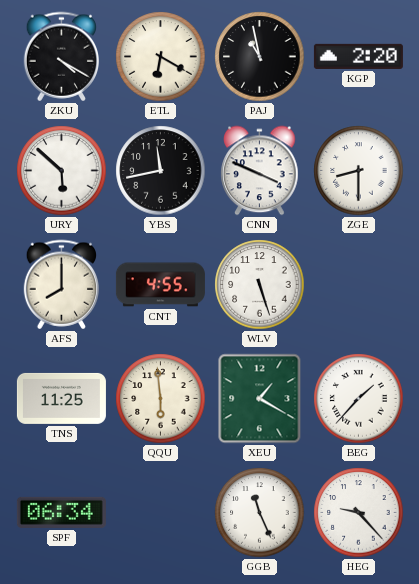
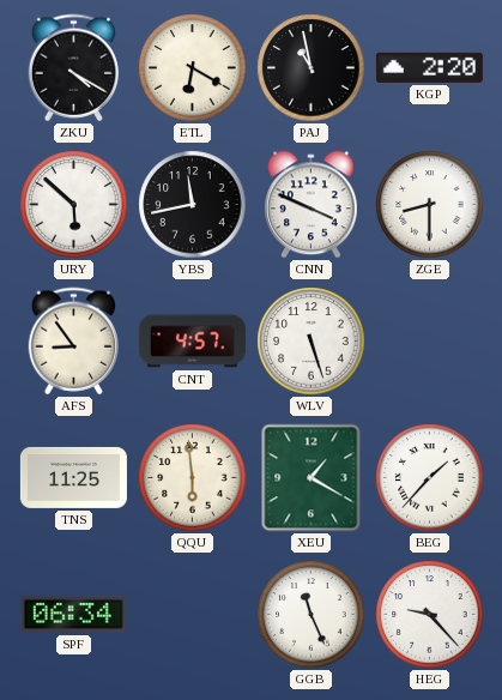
AFS: 8:00 -> 8:54 (73, 342)
CNT: 4:55 -> 4:57 (192, 342)
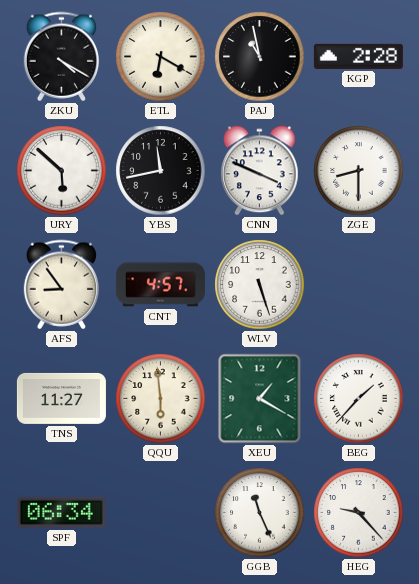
KGP: 2:20 -> 2:28 (358, 56)
TNS: 11:25 -> 11:27 (61, 398)
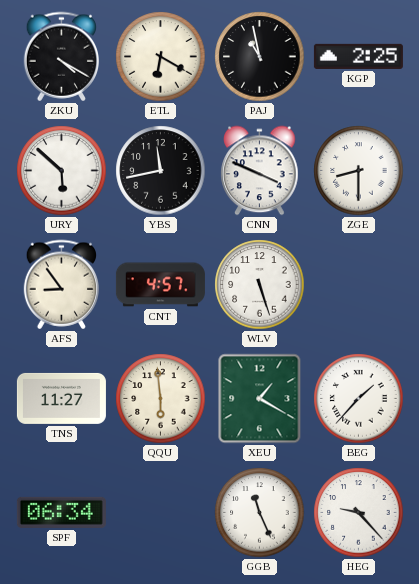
KGP: 2:28 -> 2:25 (358, 56)
